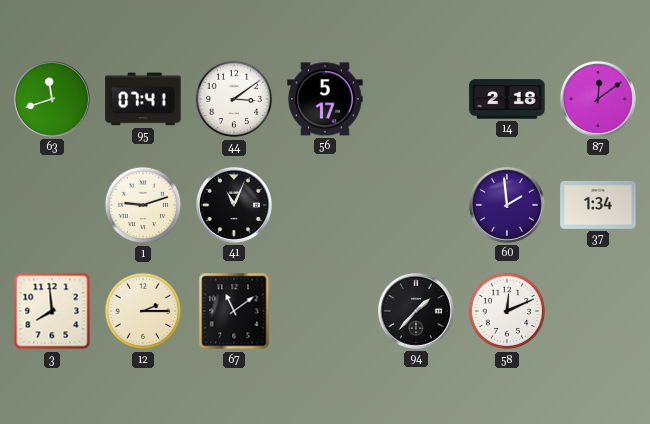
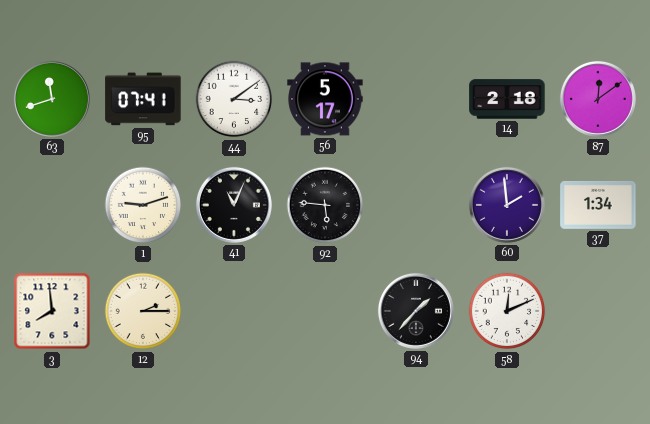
92: none -> 5:46 (325, 205)
67: 11:09 -> none (234, 311)
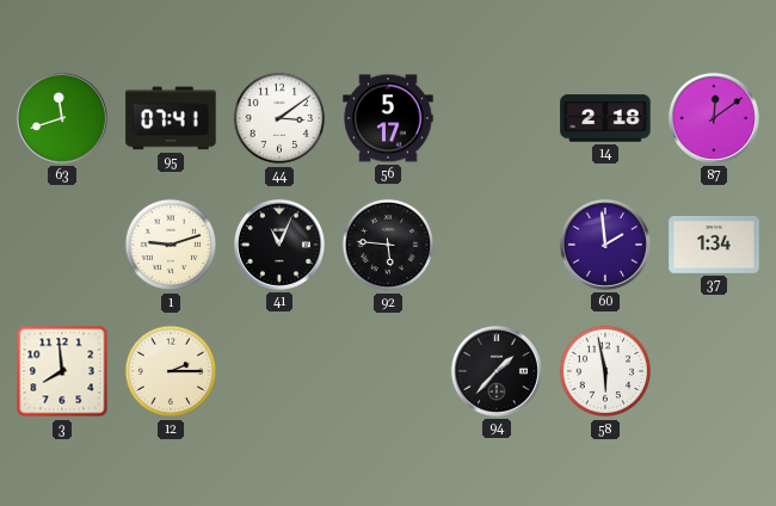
58: 12:11 -> 5:58 (605, 371)
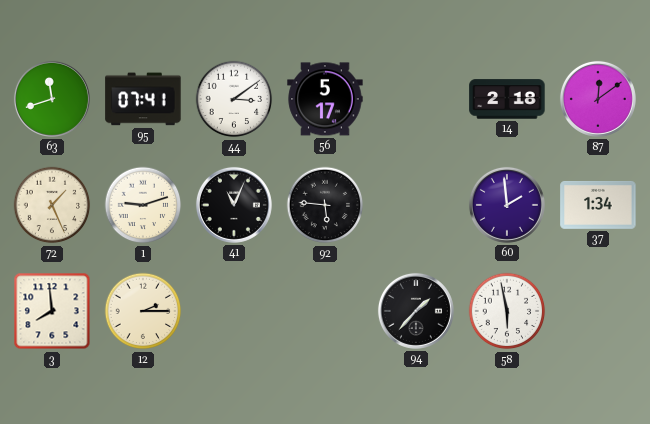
72: none -> 1:26 (52, 205)
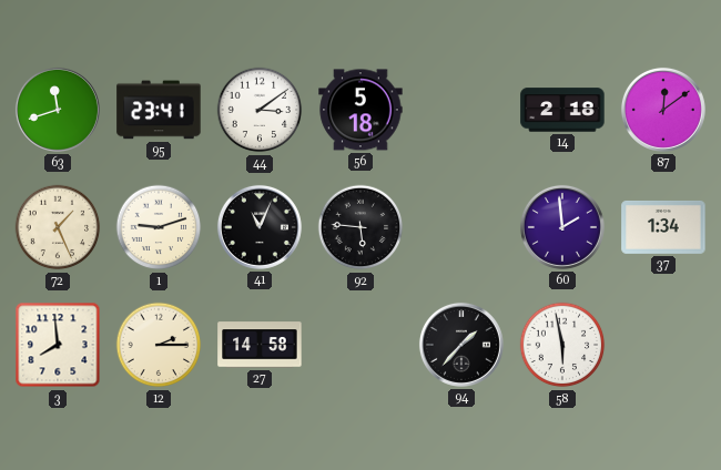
95: 07:41 -> 23:41 (159, 110)
56: 5:17 -> 5:18 (360, 110)
27: none -> 14:58 (260, 345)
